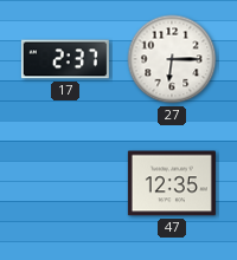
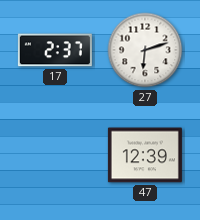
27: 6:15 -> 6:12 (145, 50)
47: 12:35 -> 12:39 (145, 155)
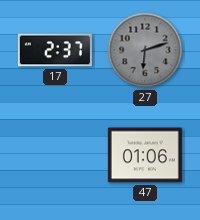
27 dial: white -> grey (145, 50)
47: 12:39 -> 01:06 (145, 155)
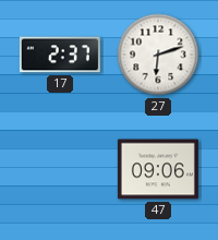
27 dial: grey -> white (158, 55)
47: 01:06 -> 09:06 (158, 169)
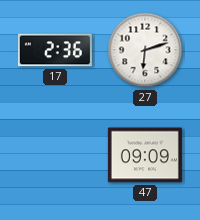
17: 2:37 -> 2:36 (55, 50)
47: 09:06 -> 09:09 (145, 155)
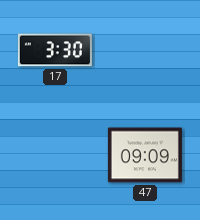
17: 2:36 -> 3:30 (55, 50)
27: 6:12 -> none (145, 50)
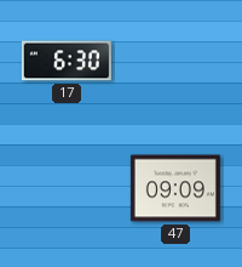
17: 3:30 -> 6:30 (67, 61)
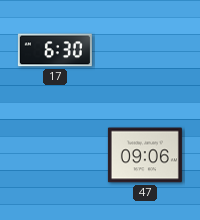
47: 09:09 -> 09:06 (145, 155)
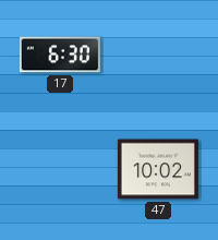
47: 09:06 -> 10:02 (158, 169)
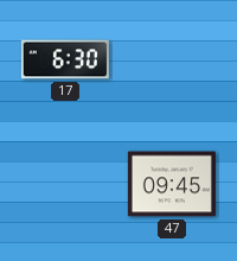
47: 10:02 -> 09:45 (172, 184)
